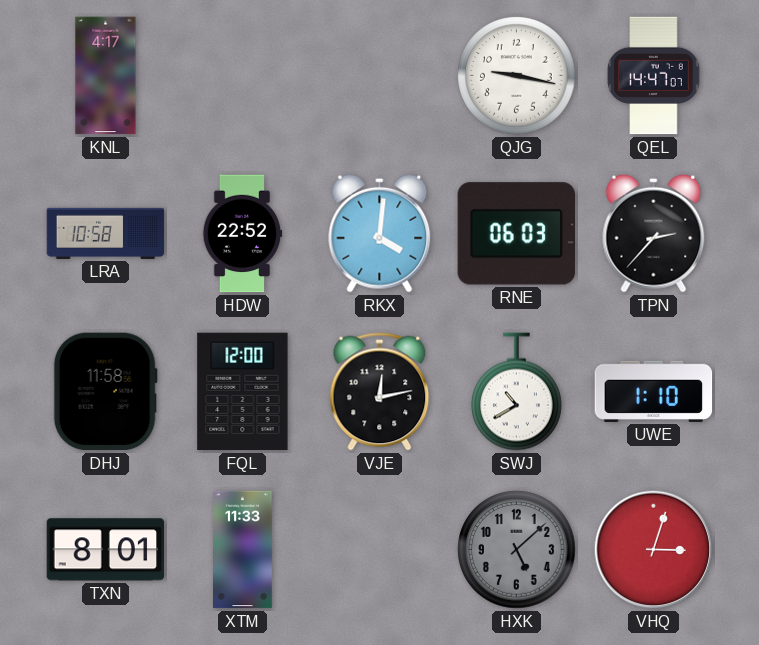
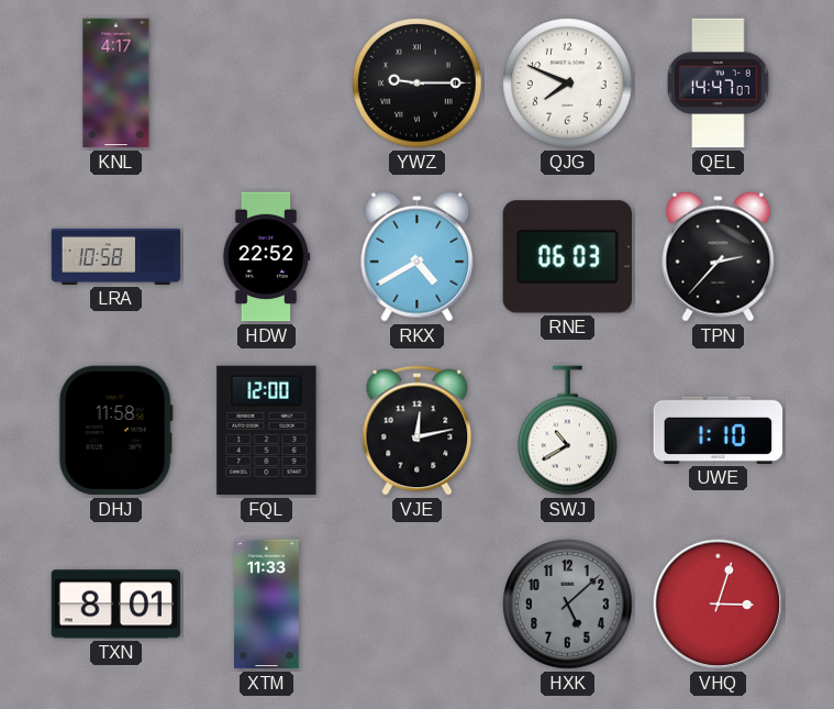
YWZ: none -> 9:15 (418, 84)
QJG: 9:17 -> 7:49 (568, 84)
RKX: 4:01 -> 4:40 (418, 256)
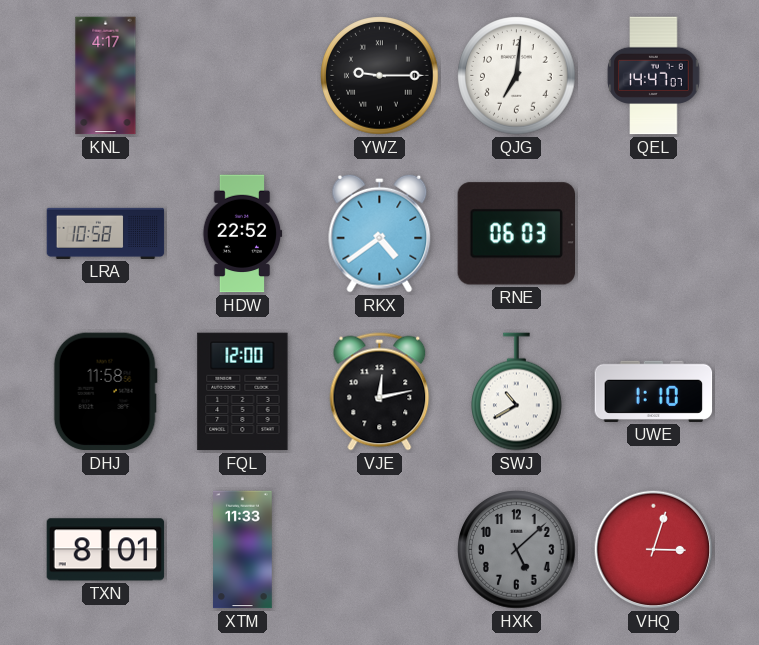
QJG: 7:49 -> 7:01 (517, 76)
RKX: 4:40 -> 4:39 (380, 233)
TPN: 2:37 -> none (719, 256)
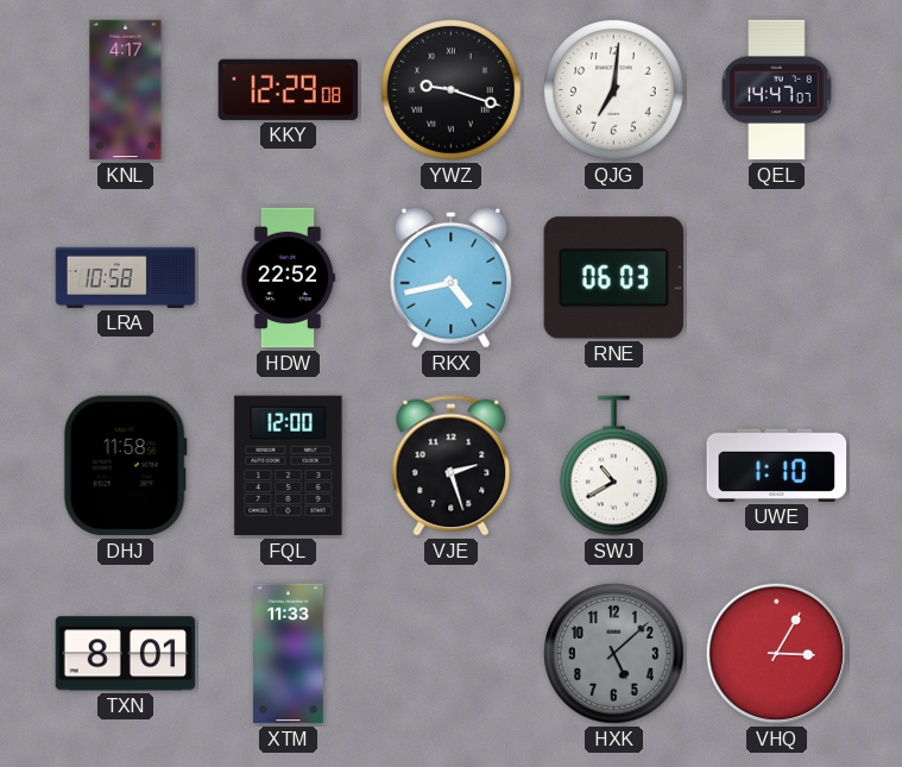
KKY: none -> 12:29 (289, 89)
YWZ: 9:15 -> 9:18 (452, 90)
RKX: 4:39 -> 4:43 (452, 277)
VJE: 12:13 -> 2:27 (452, 466)
VHQ: 3:03 -> 3:05 (777, 654)
